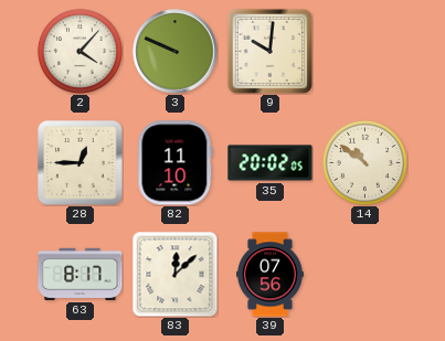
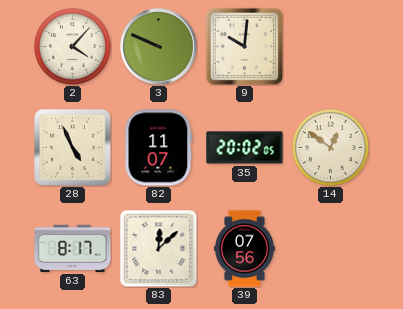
28: 12:45 -> 4:56 (73, 148)
82: 11:10 -> 11:07 (159, 148)
14: 10:51 -> 12:51 (330, 147)
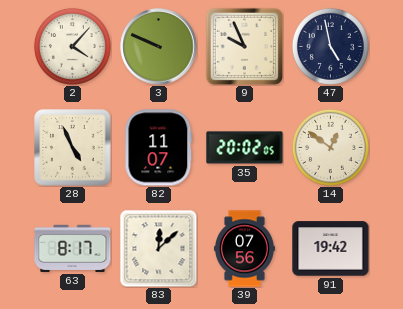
9: 10:01 -> 9:56 (244, 46)
47: none -> 4:58 (330, 46)
91: none -> 19:42 (331, 249)
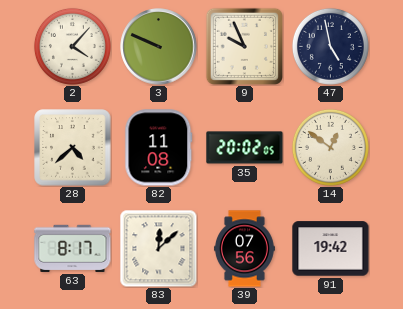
28: 4:56 -> 4:38 (73, 148)
82: 11:07 -> 11:08 (159, 148)
